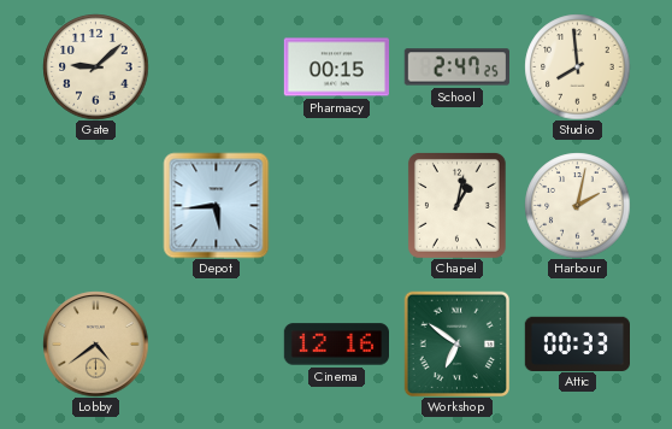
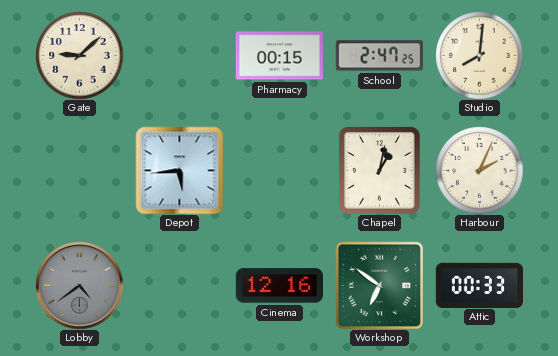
Studio: 7:59 -> 8:01 (479, 55)
Harbour: 2:02 -> 2:04 (479, 170)
Lobby dial: champagne -> grey (79, 285)
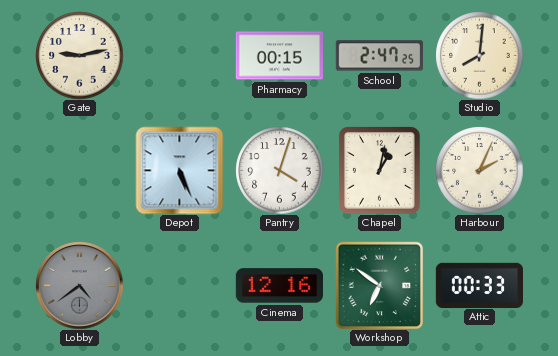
Gate: 9:08 -> 9:13 (79, 55)
Depot: 5:44 -> 5:26 (179, 170)
Pantry: none -> 4:03 (279, 170)
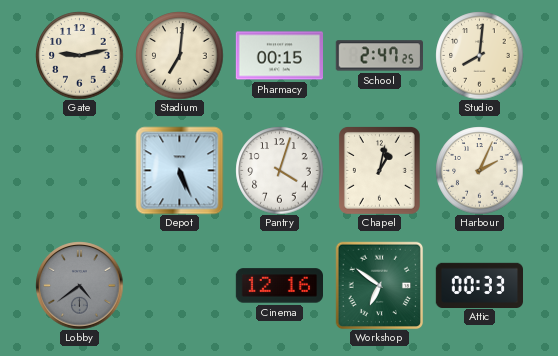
Stadium: none -> 7:01 (179, 55)
